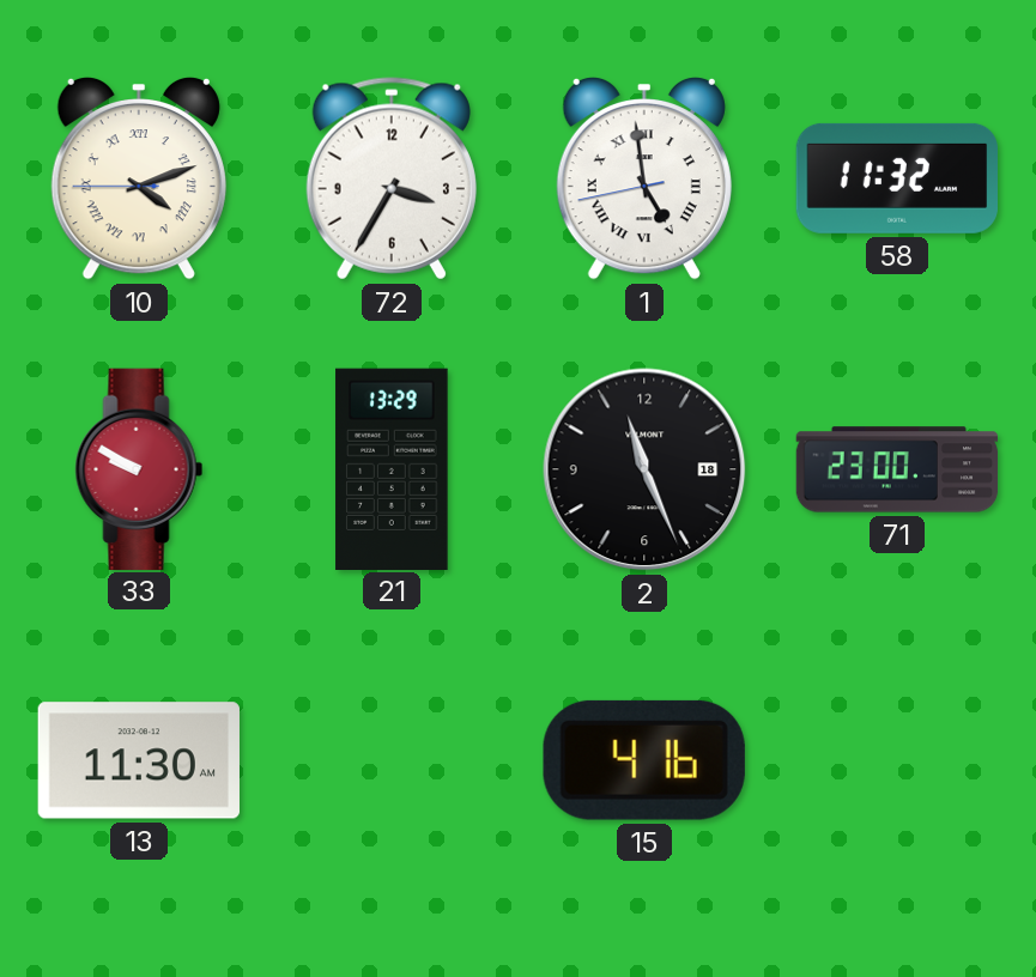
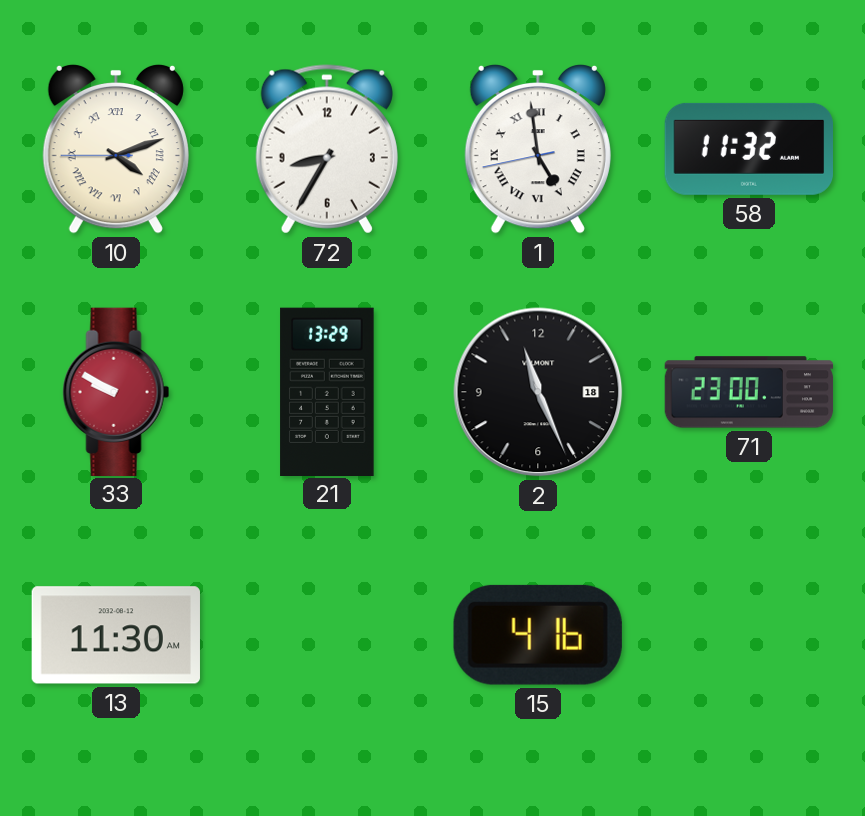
72: 3:35 -> 8:35 (327, 149)
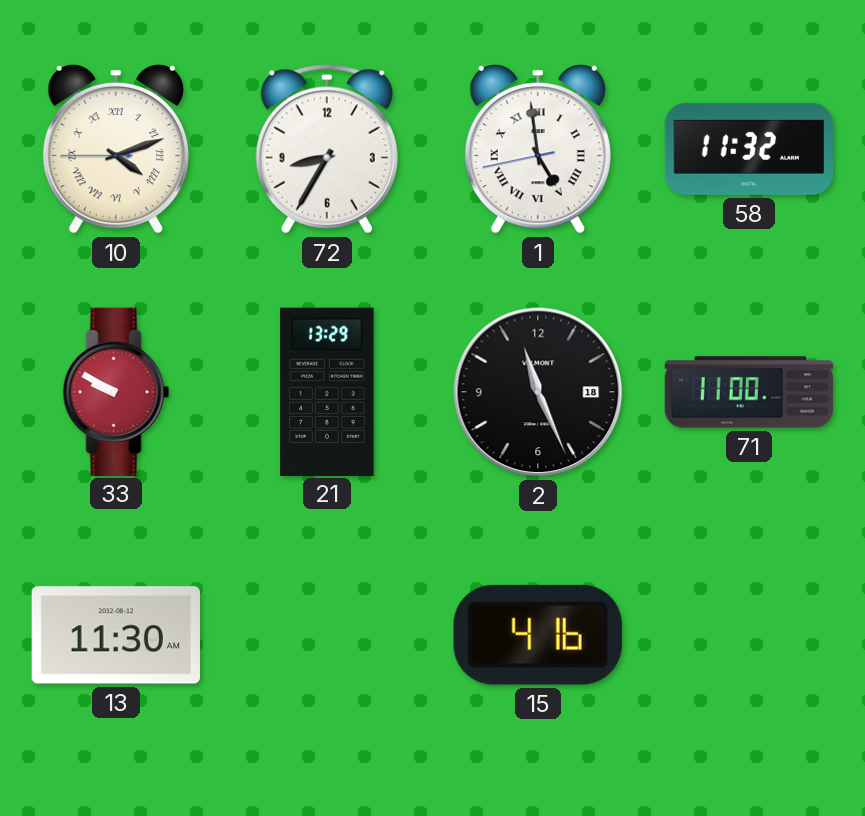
71: 23:00 -> 11:00 (749, 392)
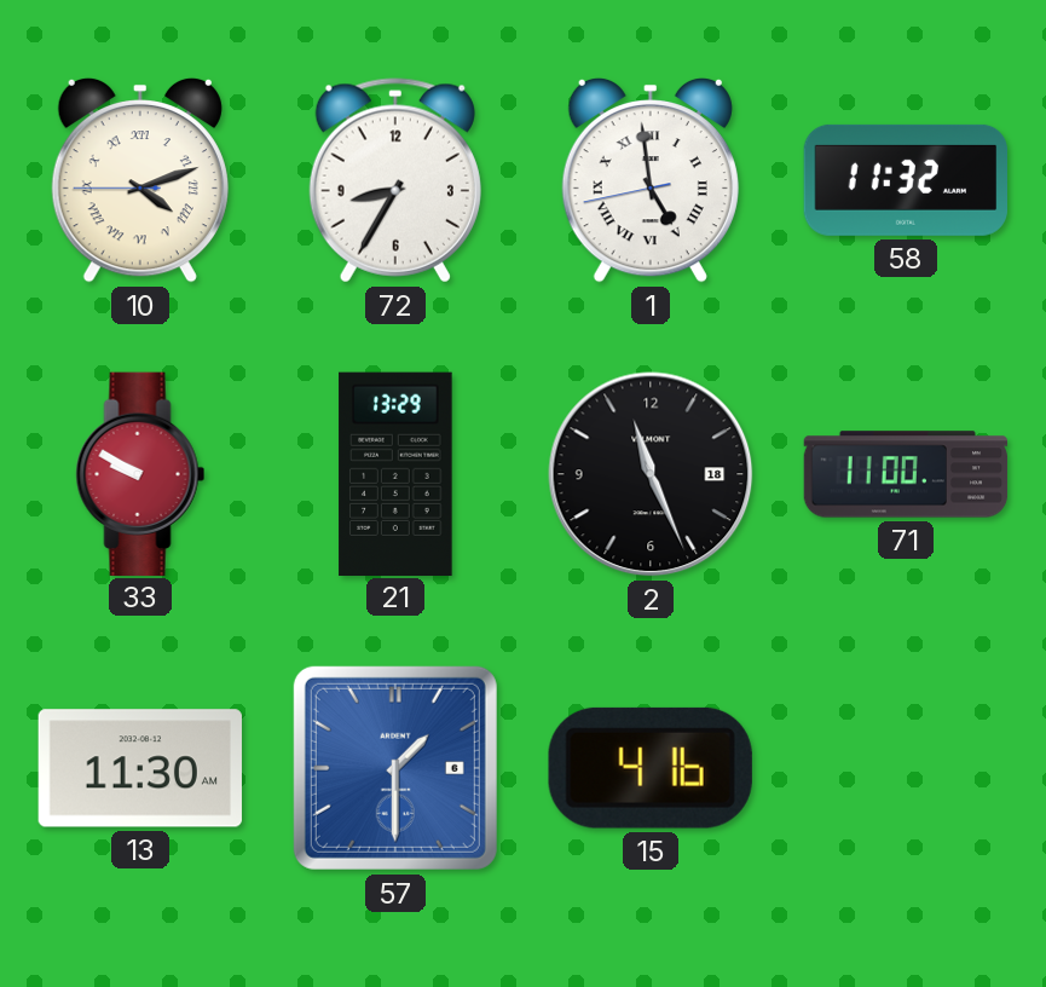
57: none -> 1:30 (395, 768)
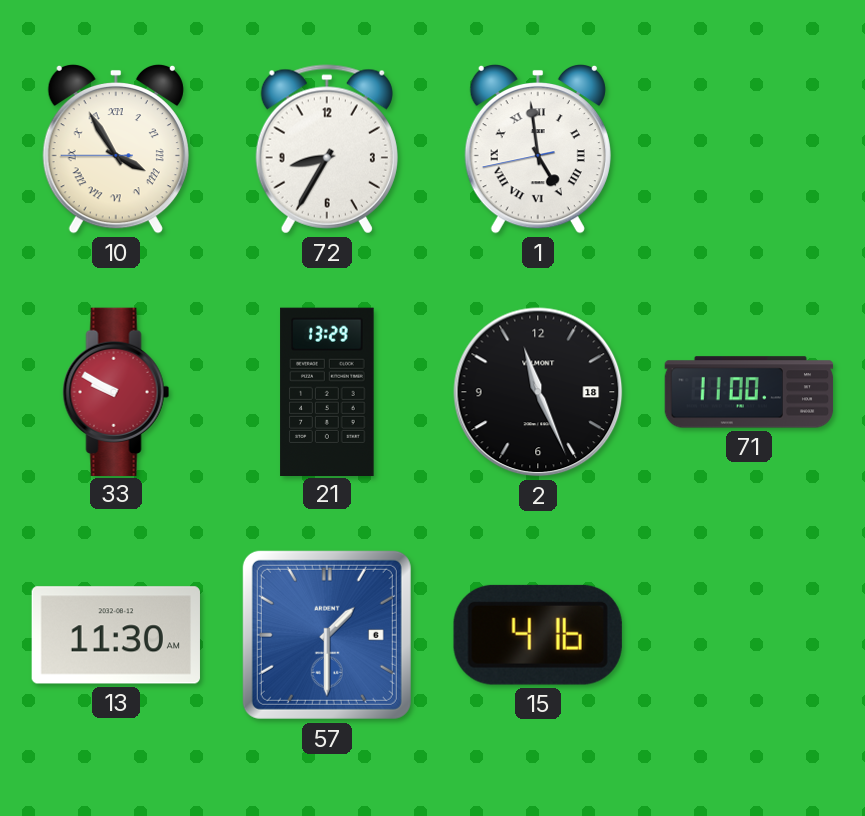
10: 4:11 -> 3:54 (116, 149)
58: 11:32 -> none (905, 180)
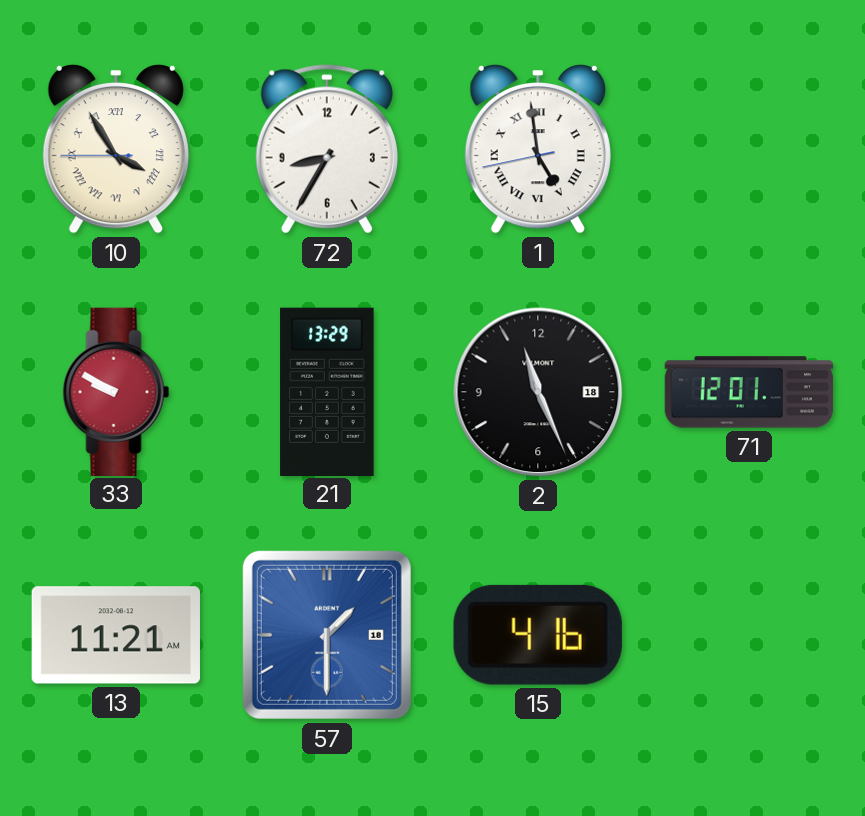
71: 11:00 -> 12:01 (749, 392)
13: 11:30 -> 11:21 (116, 635)
57 date: 6 -> 18 (327, 635)
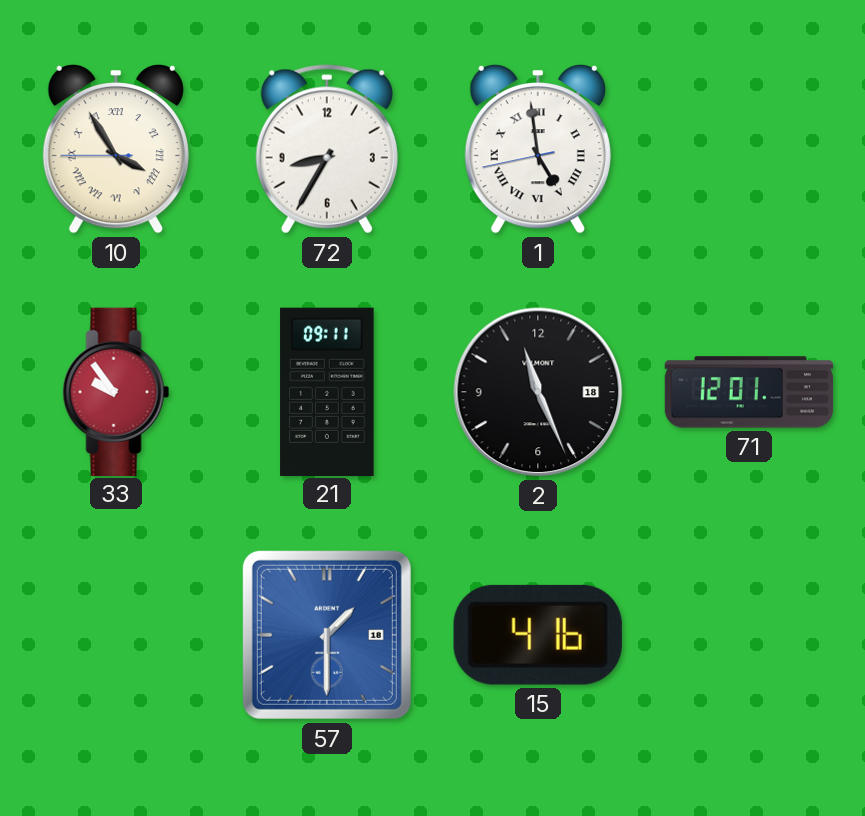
33: 9:50 -> 9:54 (116, 391)
21: 13:29 -> 09:11 (327, 391)
13: 11:21 -> none (116, 635)
